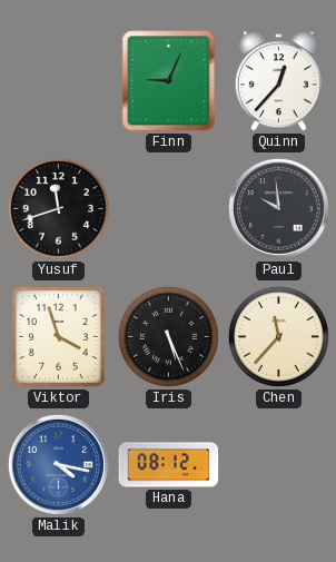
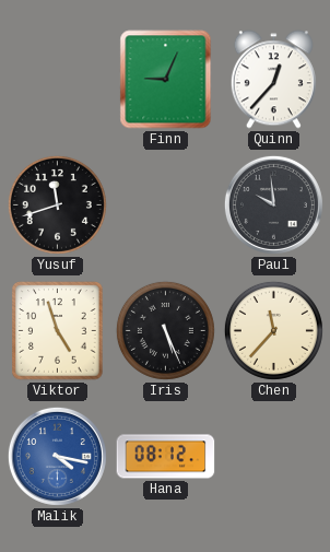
Viktor: 3:57 -> 4:57 (58, 331)
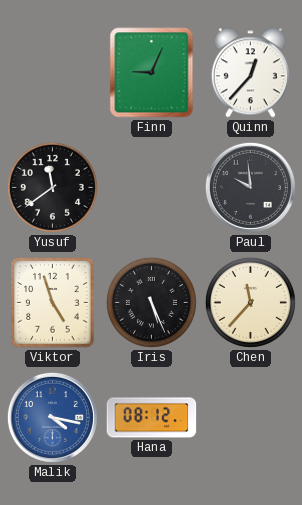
Yusuf: 11:42 -> 11:39 (52, 187)
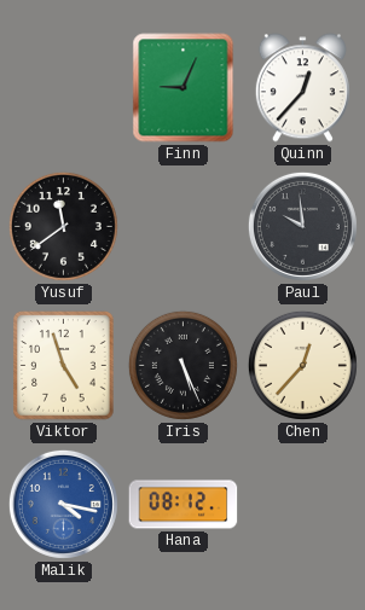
Chen: 11:37 -> 12:37 (302, 365)
